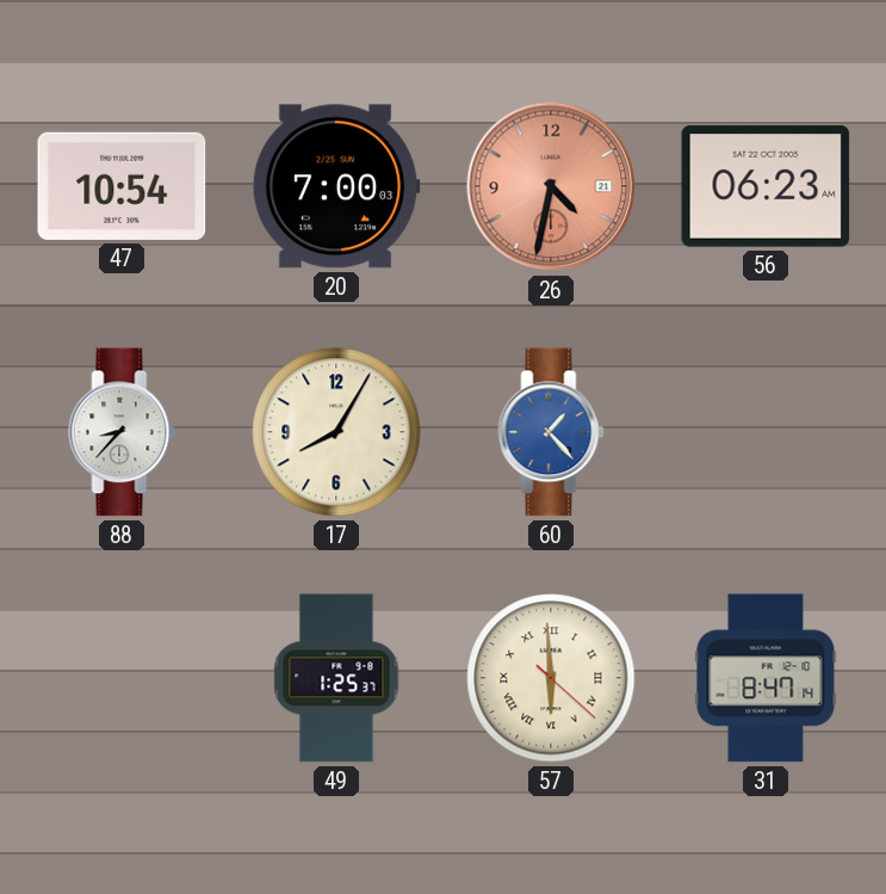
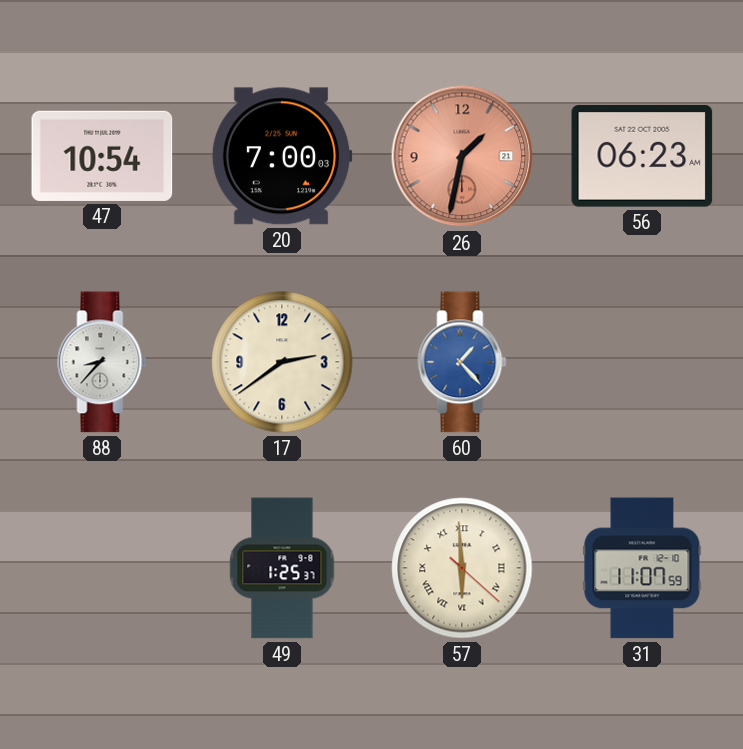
26: 4:32 -> 1:32 (462, 156)
17: 8:05 -> 2:39 (282, 362)
31: 8:47 -> 11:07 (642, 568)
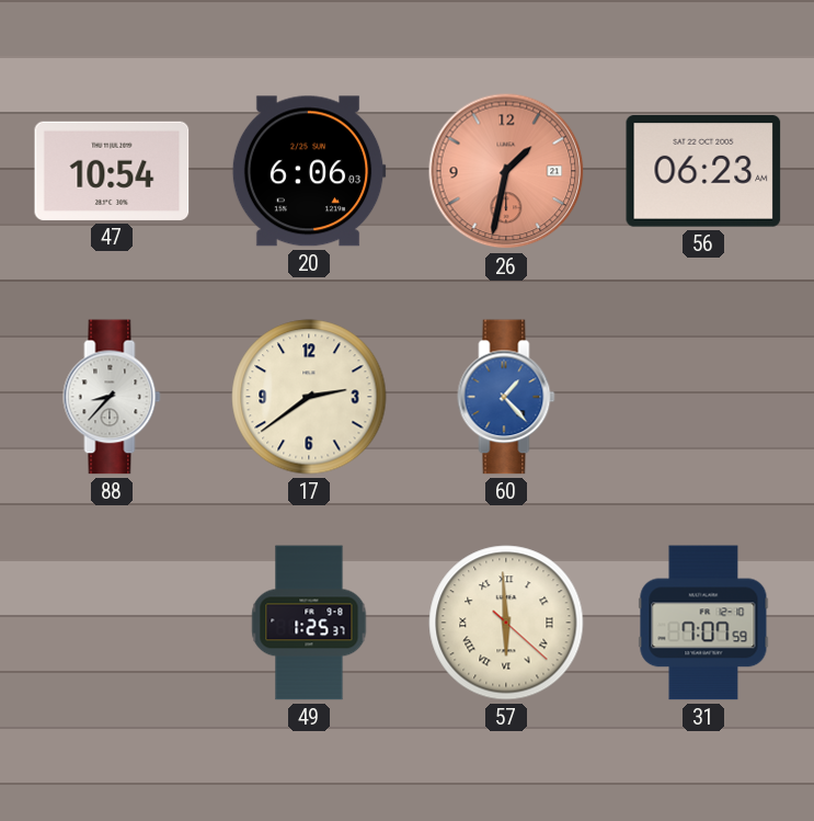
20: 7:00 -> 6:06 (309, 171)
31: 11:07 -> 7:07 (703, 623)
